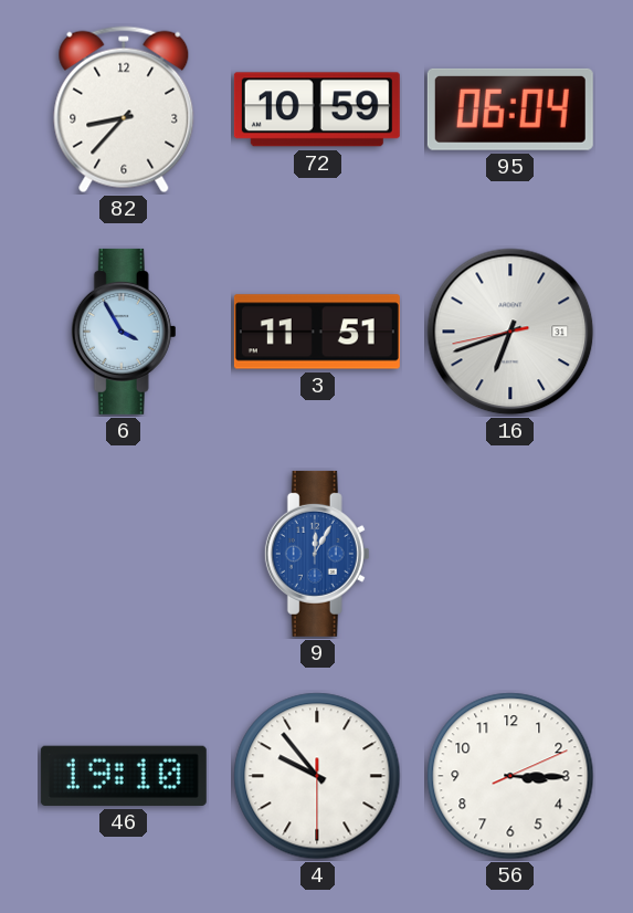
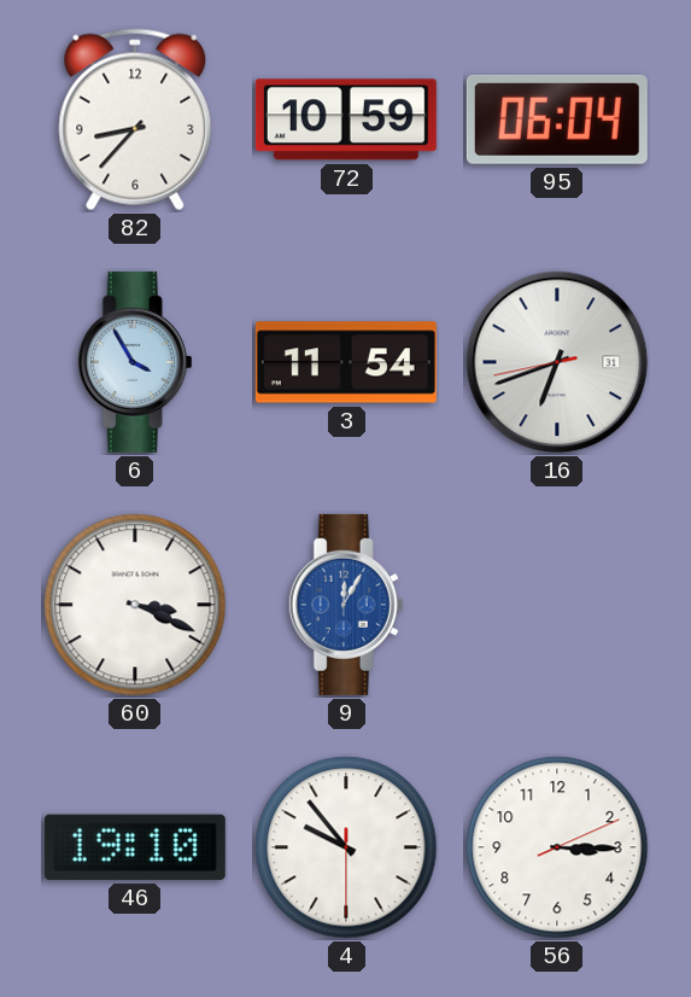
3: 11:51 -> 11:54 (346, 362)
60: none -> 3:19 (135, 605)
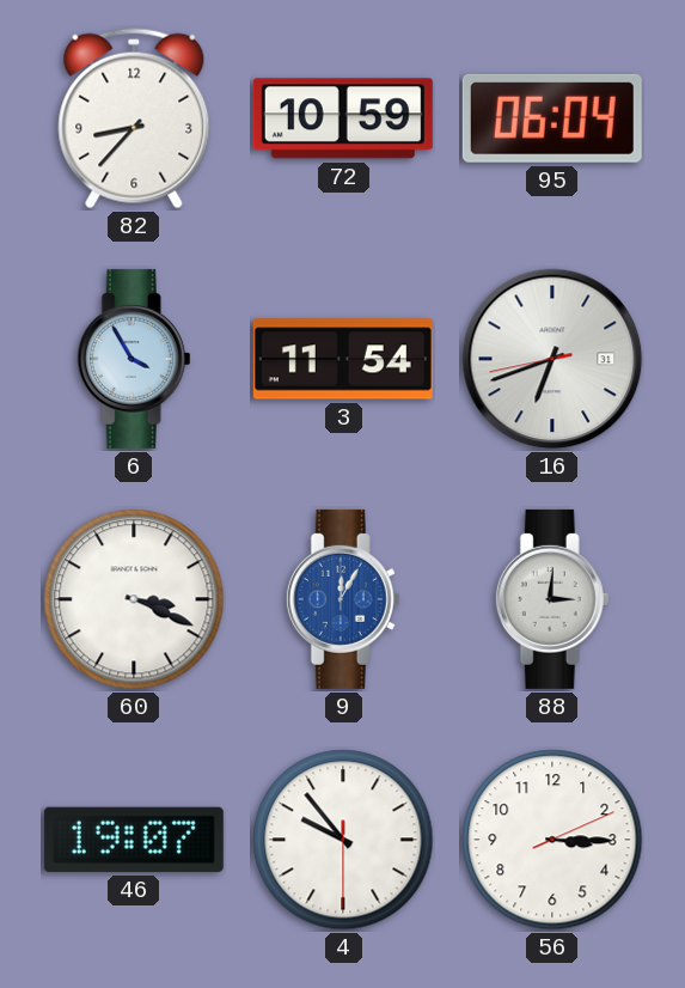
88: none -> 3:01 (552, 599)
46: 19:10 -> 19:07 (134, 840)
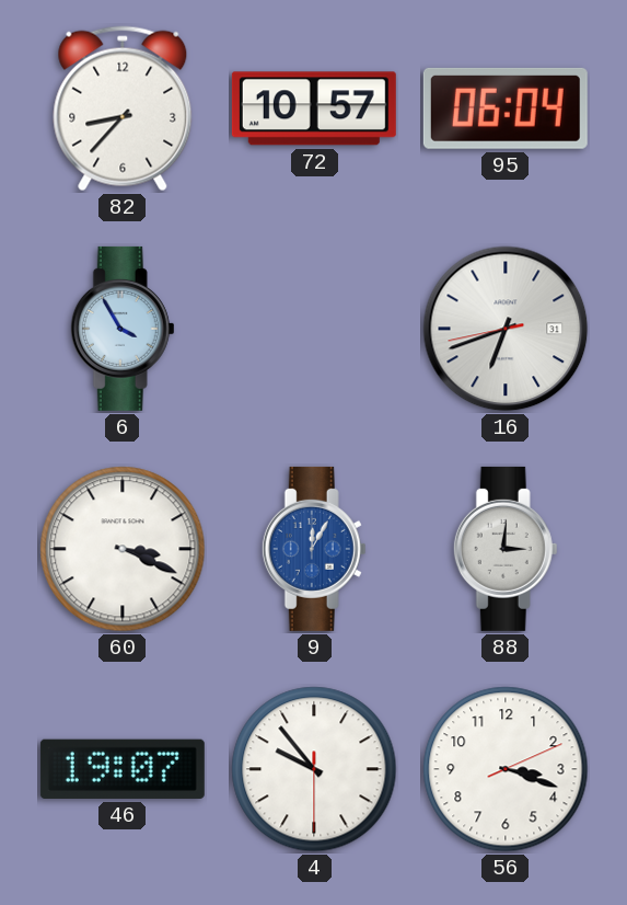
72: 10:59 -> 10:57 (314, 108)
3: 11:54 -> none (343, 359)
56: 3:15 -> 3:18 (506, 769)
